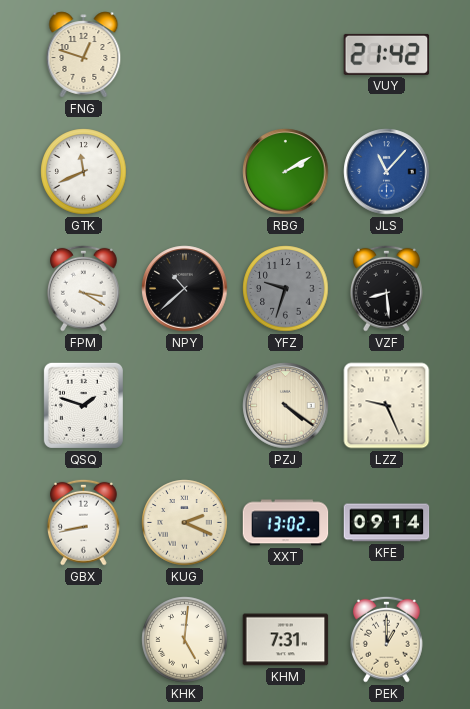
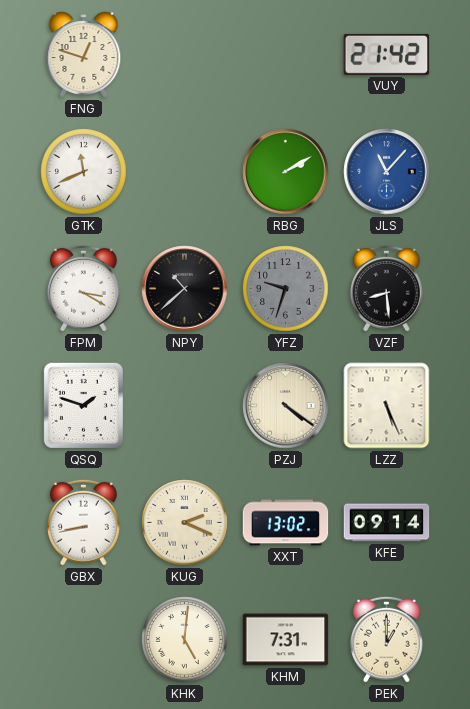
LZZ: 9:26 -> 5:26 (387, 406)
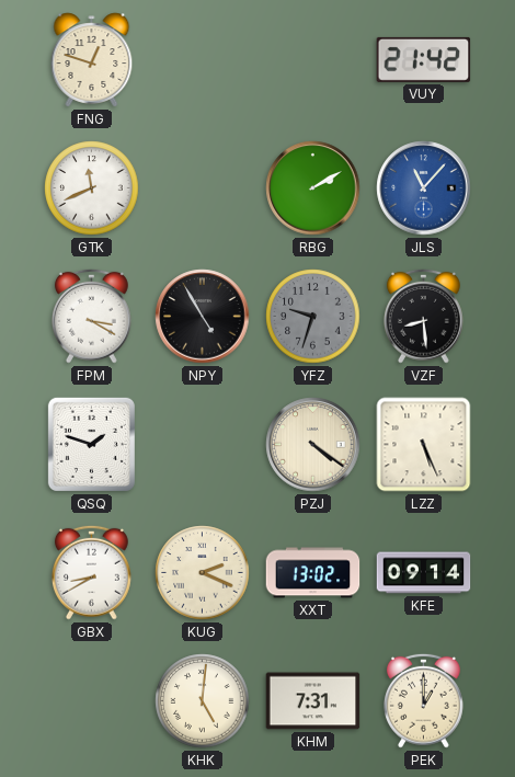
NPY: 10:38 -> 4:55 (203, 317)
GBX: 8:43 -> 8:40 (92, 572)
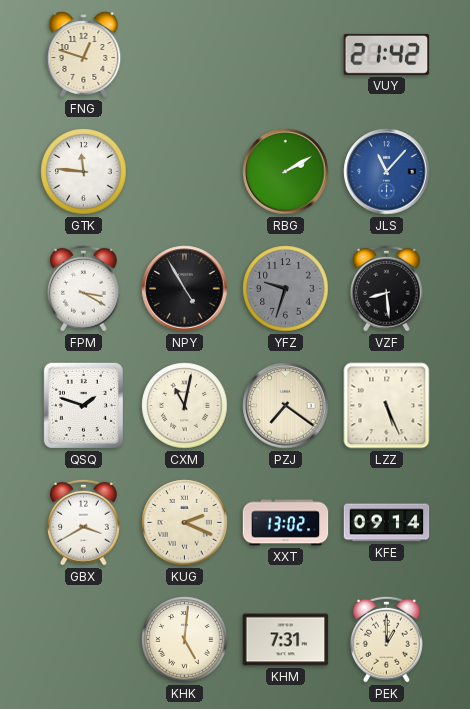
GTK: 11:41 -> 11:46 (84, 172)
CXM: none -> 11:02 (185, 406)
PZJ: 4:21 -> 7:21 (286, 406)
GBX: 8:40 -> 3:40 (84, 522)
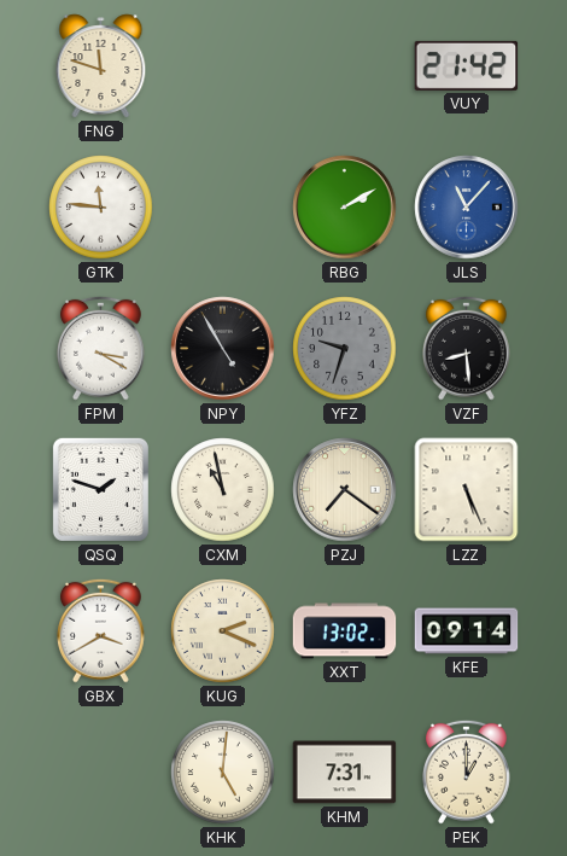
FNG: 12:48 -> 11:48 (101, 66)
CXM: 11:02 -> 10:58 (223, 490)
